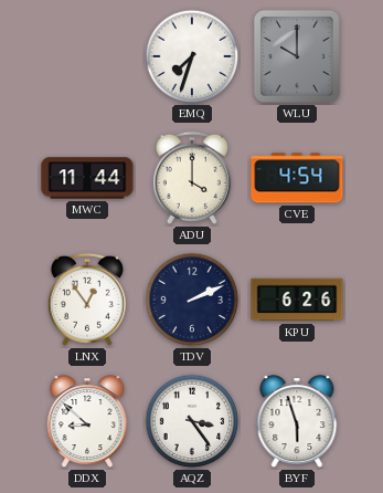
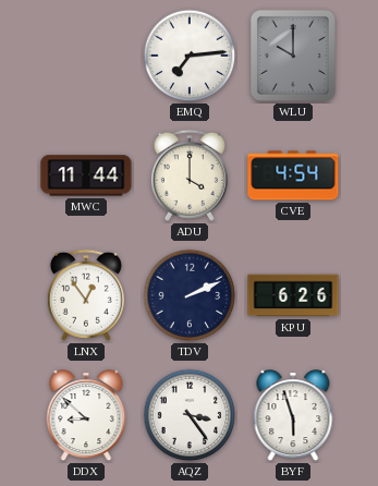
EMQ: 7:33 -> 7:14 (190, 56)
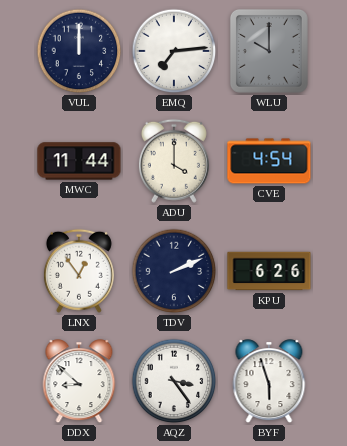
VUL: none -> 12:00 (79, 51)
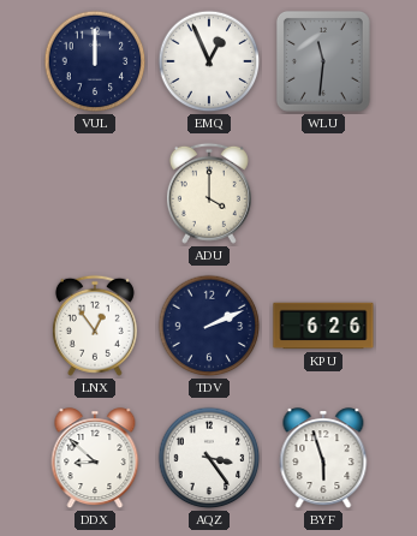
EMQ: 7:14 -> 12:56 (209, 61)
WLU: 10:00 -> 11:31 (323, 61)
MWC: 11:44 -> none (79, 161)
CVE: 4:54 -> none (269, 161)
